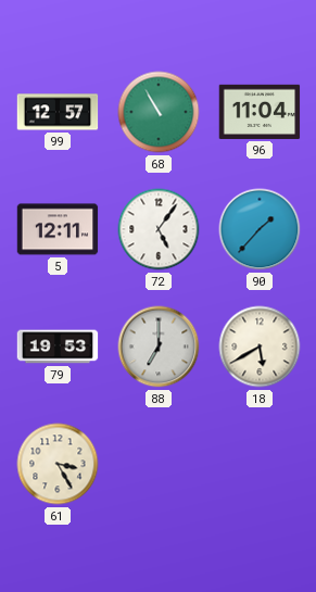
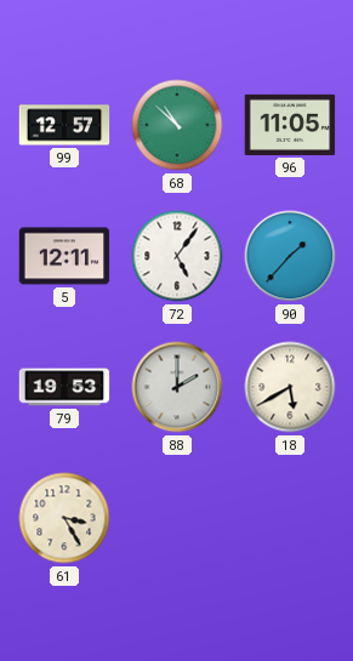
68: 10:55 -> 10:52 (177, 125)
96: 11:04 -> 11:05 (290, 125)
88: 7:00 -> 2:00 (177, 387)
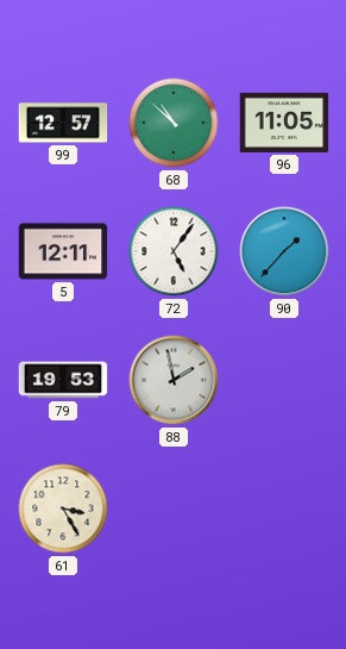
88: 2:00 -> 1:58 (174, 380)
18: 5:40 -> none (290, 387)
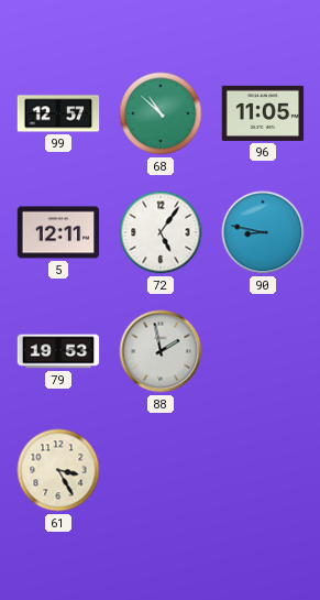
90: 1:37 -> 8:47 (263, 232)
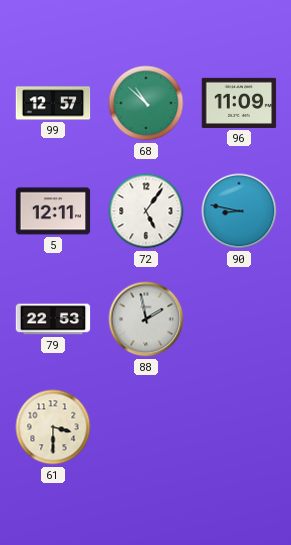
96: 11:05 -> 11:09 (239, 103)
79: 19:53 -> 22:53 (53, 319)
61: 3:25 -> 3:30 (53, 427)
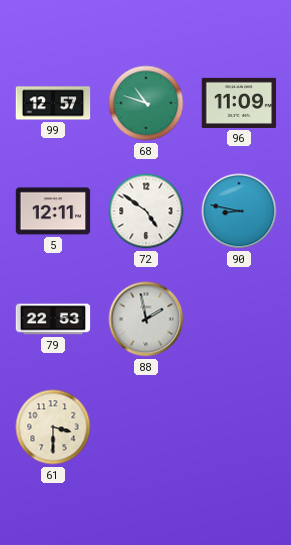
68: 10:52 -> 10:48 (146, 103)
72: 5:06 -> 4:51 (146, 211)
